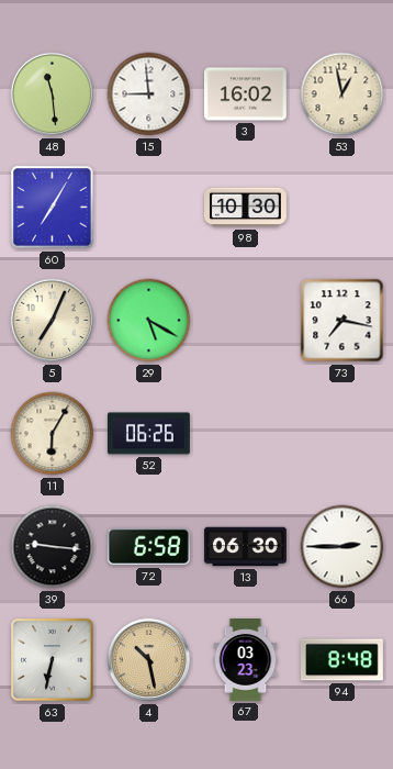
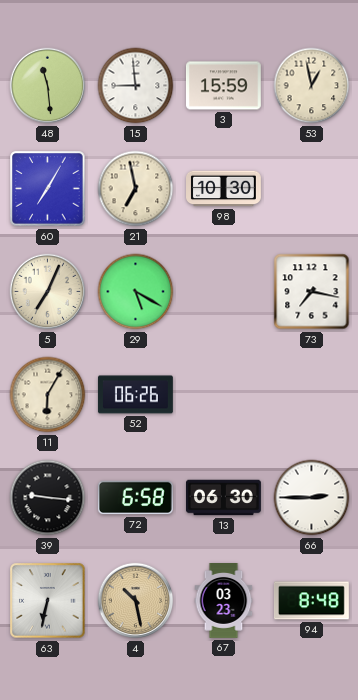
3: 16:02 -> 15:59 (223, 86)
21: none -> 6:58 (136, 189)
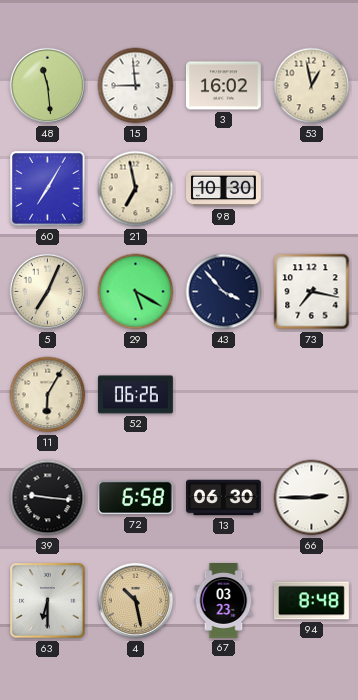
3: 15:59 -> 16:02 (223, 86)
43: none -> 3:53 (224, 292)
63: 6:32 -> 6:30 (48, 601)
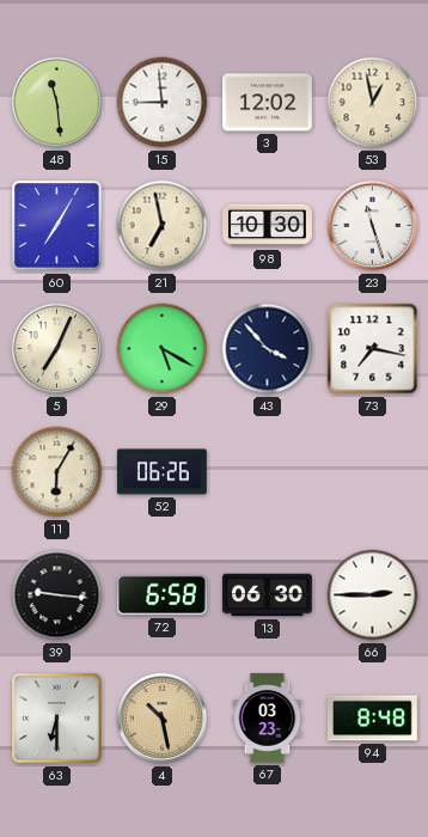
3: 16:02 -> 12:02 (267, 103)
23: none -> 11:27 (373, 226)
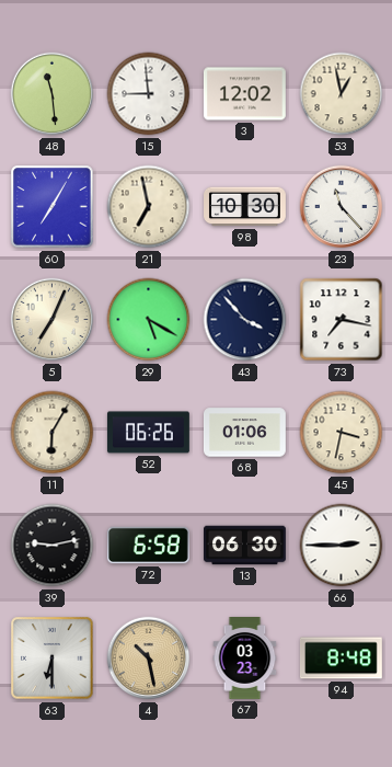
23: 11:27 -> 11:23 (342, 207)
68: none -> 01:06 (244, 433)
45: none -> 3:32 (342, 433)
39: 9:16 -> 9:13 (53, 546)
